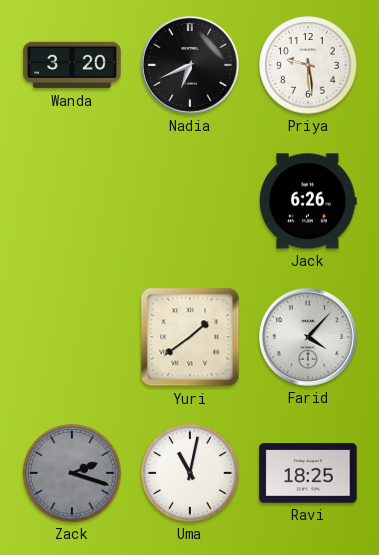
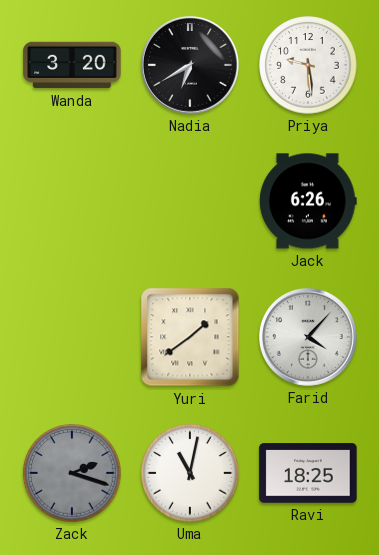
Nadia: 6:41 -> 6:40 (191, 66)
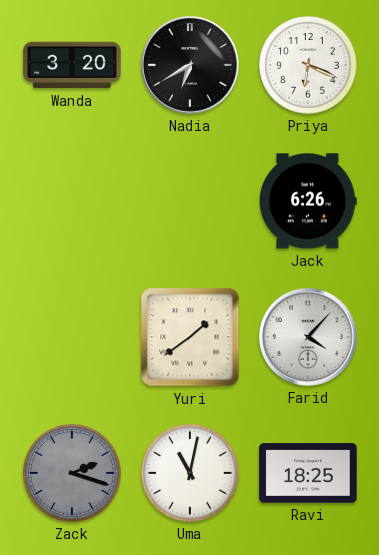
Priya: 9:29 -> 6:19 (308, 65)
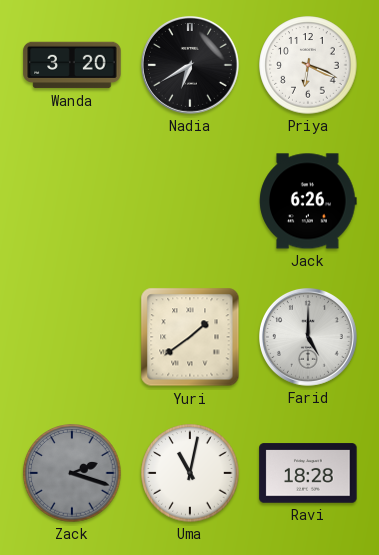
Farid: 4:07 -> 5:00 (309, 338)
Ravi: 18:25 -> 18:28 (308, 473)
